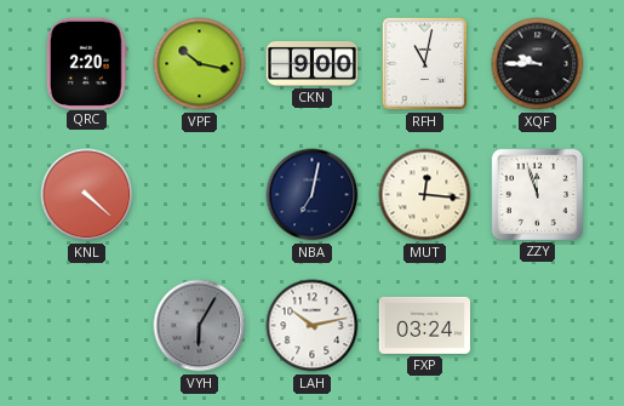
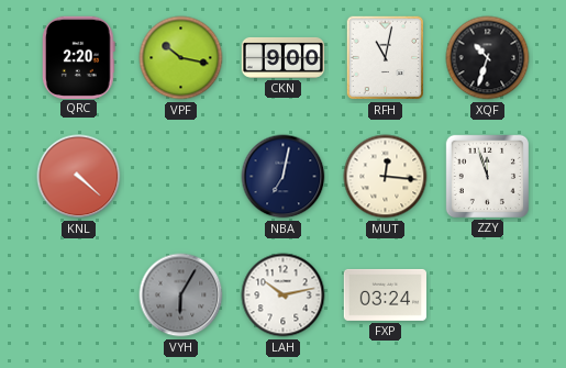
XQF: 9:45 -> 10:33 (488, 58)
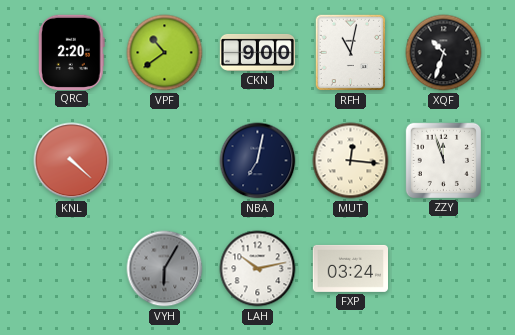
VPF: 10:17 -> 10:39 (165, 53)
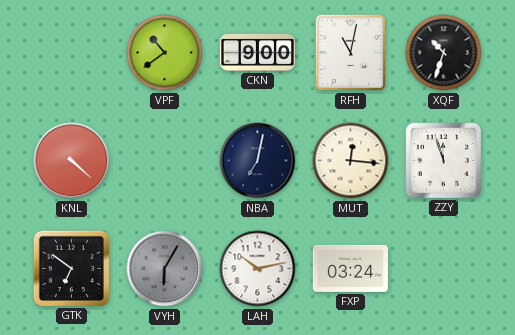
QRC: 2:20 -> none (71, 52)
GTK: none -> 6:51 (71, 268)
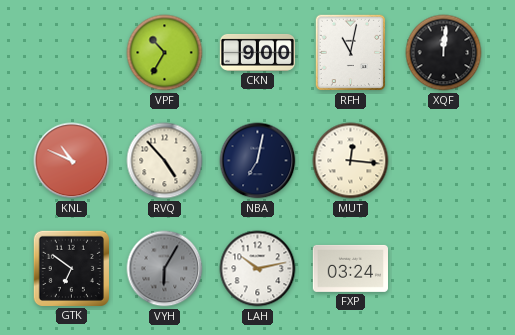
VPF: 10:39 -> 10:35 (165, 53)
XQF: 10:33 -> 12:01 (444, 53)
KNL: 4:22 -> 10:49 (72, 161)
RVQ: none -> 4:53 (165, 161)
ZZY: 11:57 -> none (443, 160)
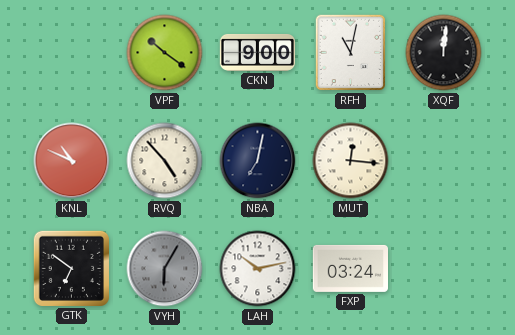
VPF: 10:35 -> 10:21 (165, 53)
